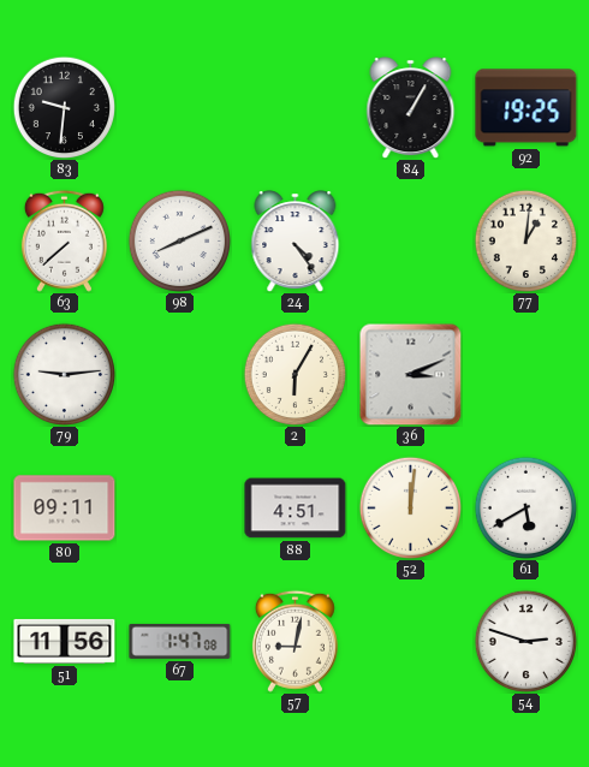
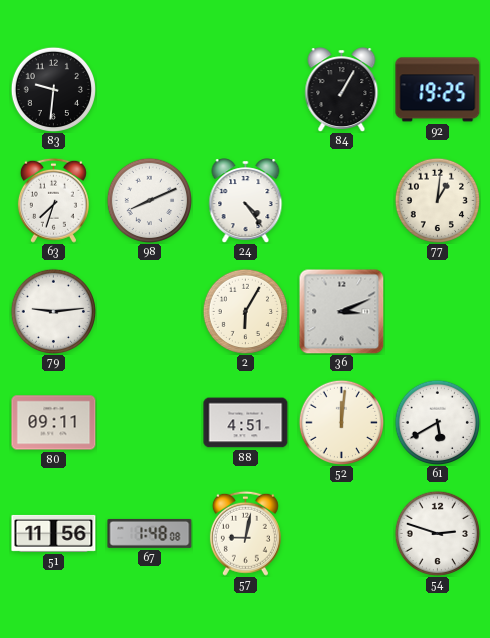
63: 7:38 -> 7:33 (53, 200)
67: 1:47 -> 1:48 (150, 533)
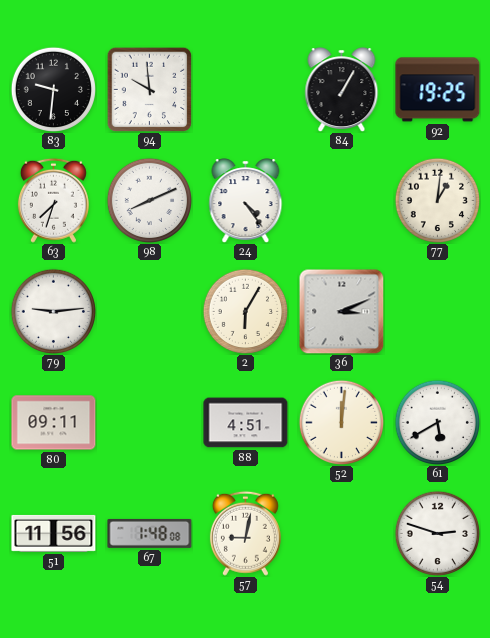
94: none -> 9:59 (149, 89)
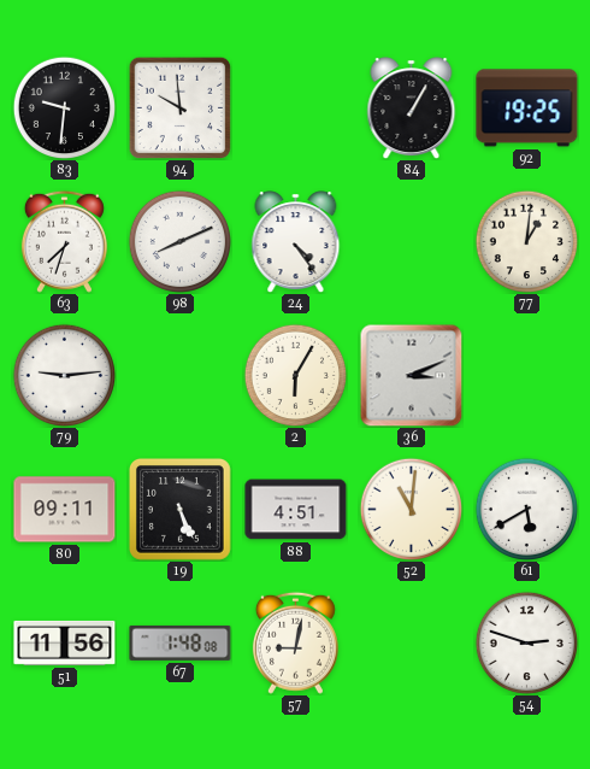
19: none -> 5:26 (179, 509)
52: 12:01 -> 11:01 (411, 509)
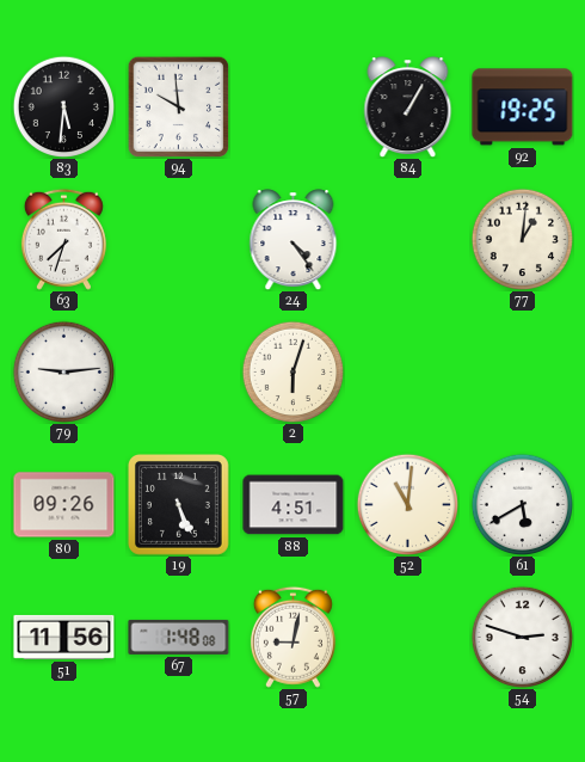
83: 9:31 -> 5:31 (63, 106)
98: 8:11 -> none (179, 241)
2: 6:05 -> 6:03 (292, 371)
36: 3:11 -> none (411, 375)
80: 09:11 -> 09:26 (64, 505)
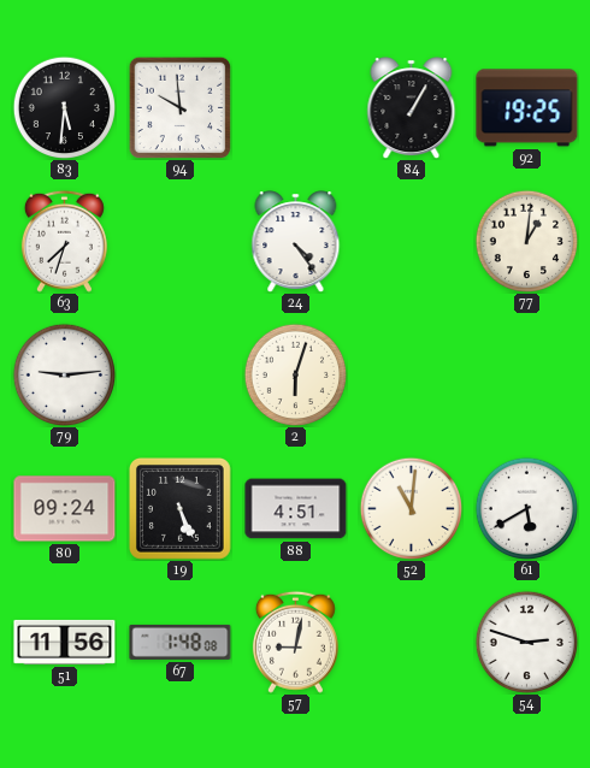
80: 09:26 -> 09:24 (65, 509)
